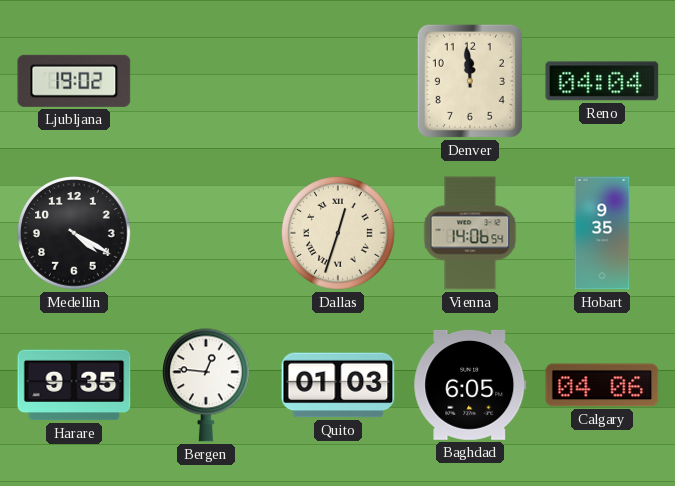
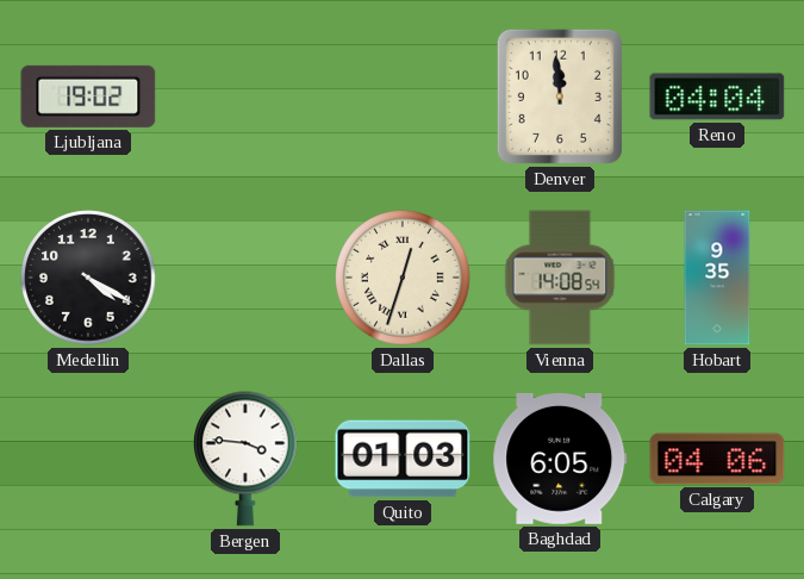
Vienna: 14:06 -> 14:08 (560, 278)
Harare: 9:35 -> none (74, 385)
Bergen: 12:46 -> 3:46 (247, 459)
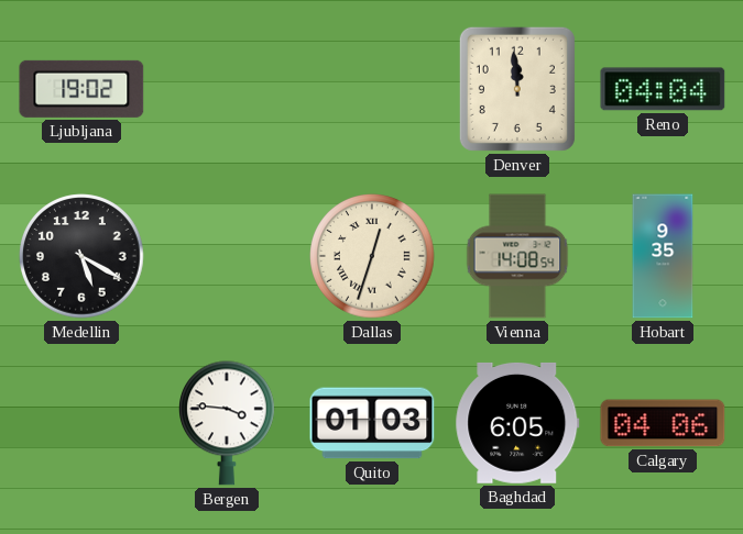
Medellin: 4:20 -> 5:20 (81, 256)
